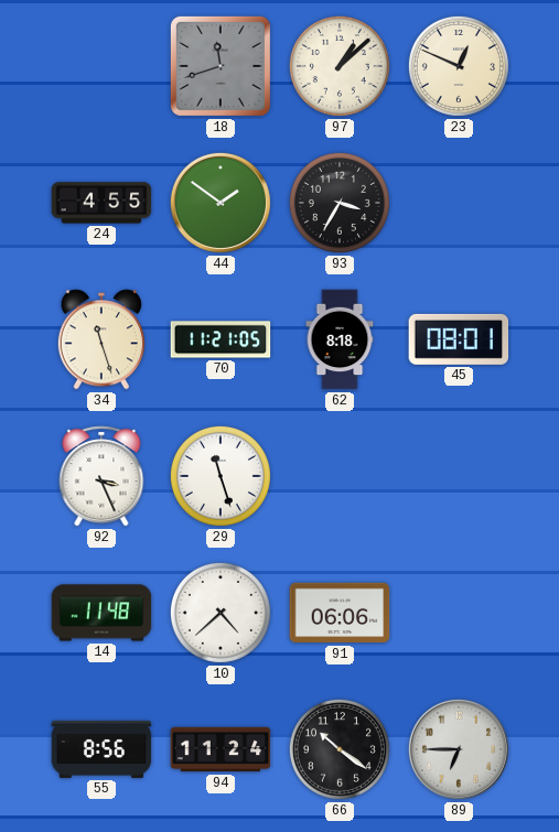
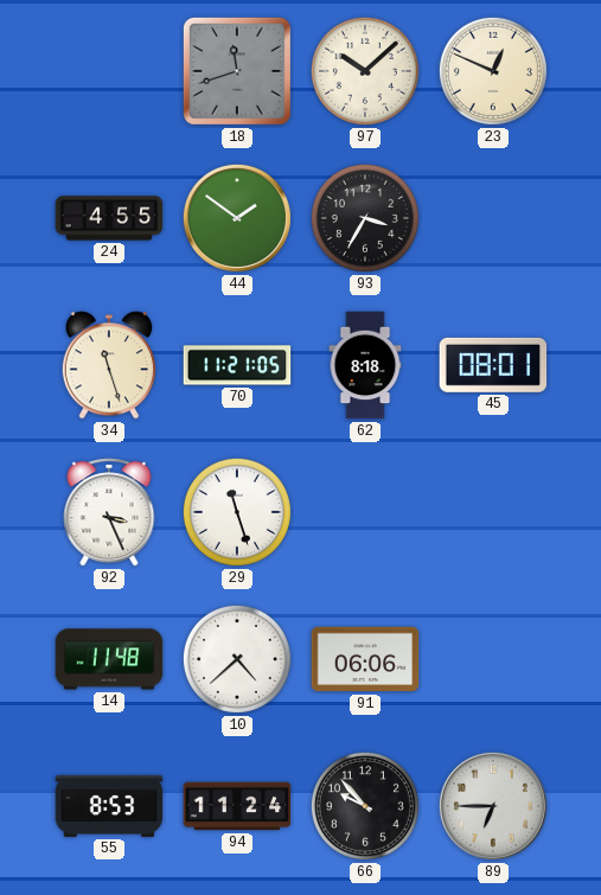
97: 1:08 -> 10:08 (365, 71)
55: 8:56 -> 8:53 (109, 806)
66: 10:21 -> 9:53 (365, 806)
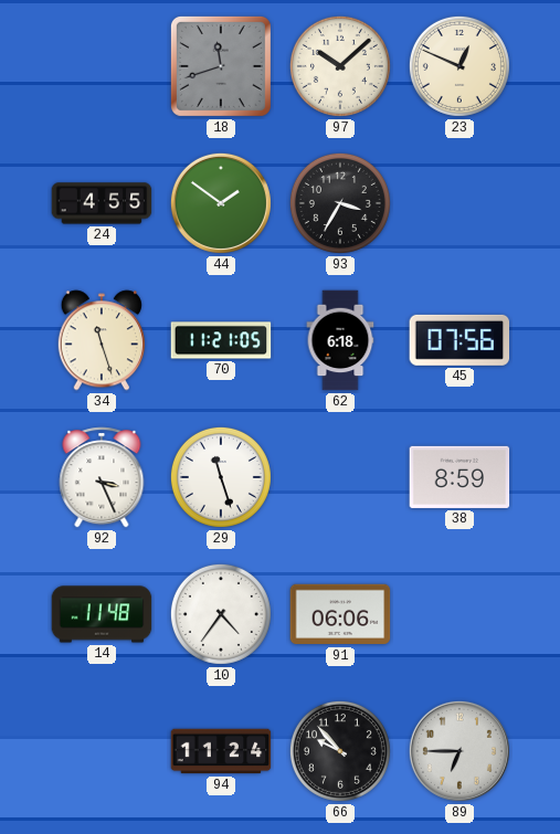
62: 8:18 -> 6:18 (340, 340)
45: 08:01 -> 07:56 (459, 340)
38: none -> 8:59 (459, 477)
10: 4:38 -> 4:36 (221, 614)
55: 8:53 -> none (109, 806)
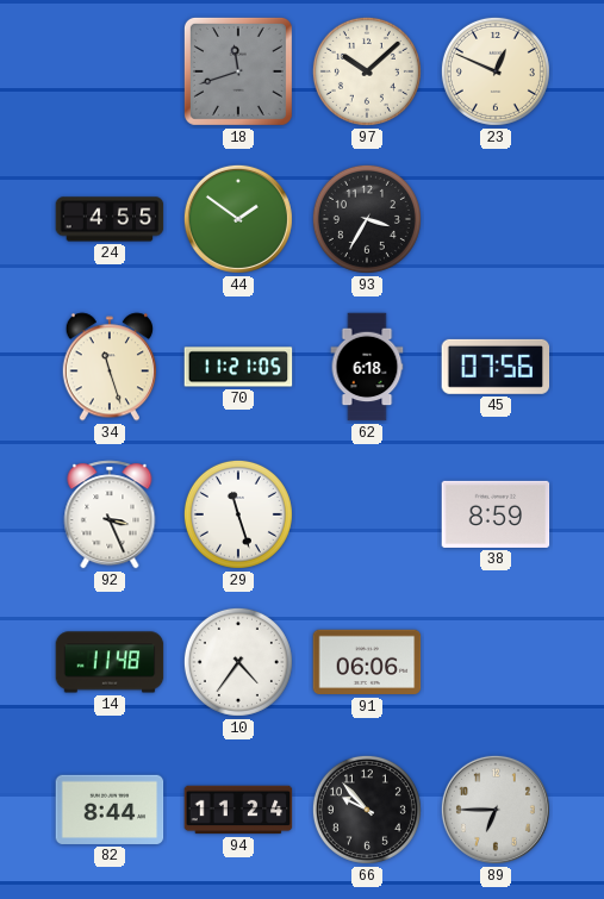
82: none -> 8:44 (110, 810)
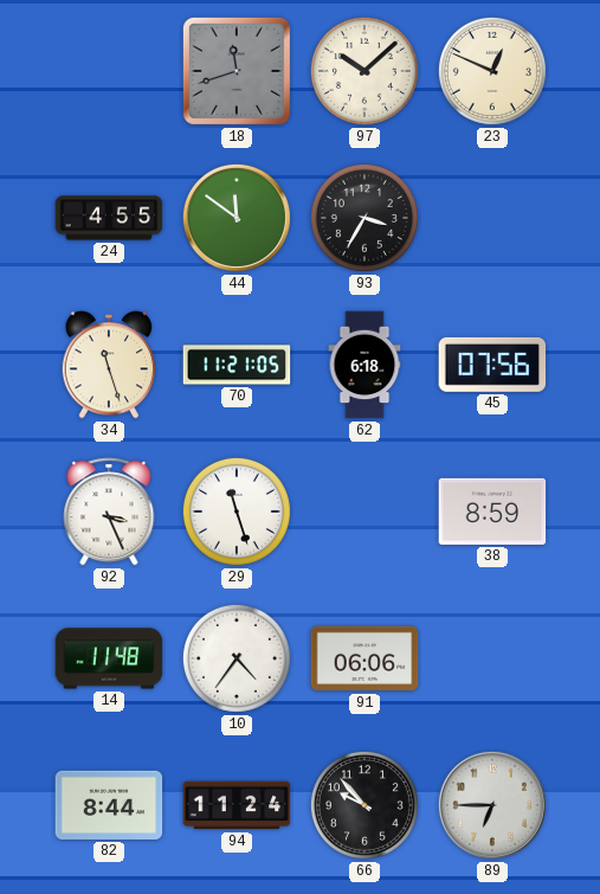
44: 1:51 -> 11:51 (237, 218)
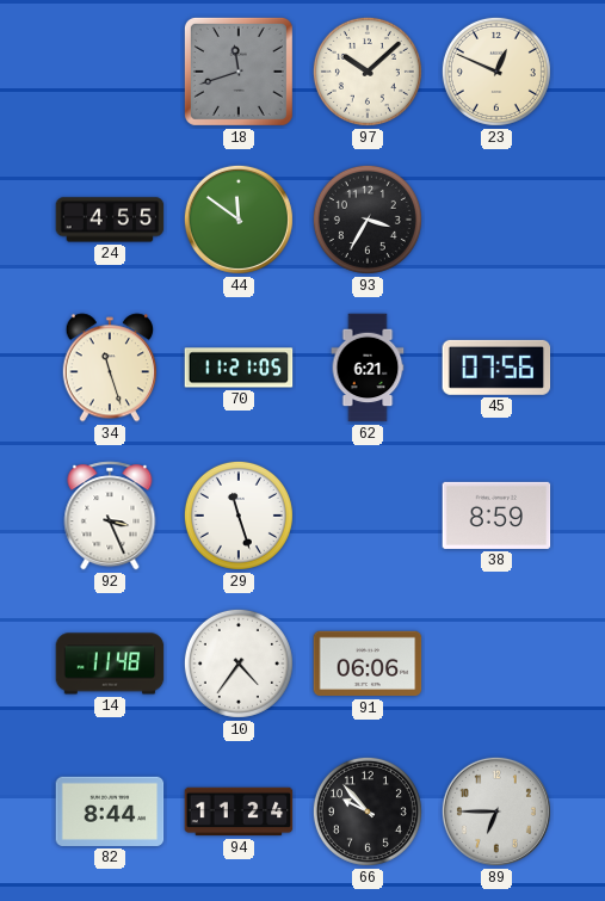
62: 6:18 -> 6:21 (368, 368)
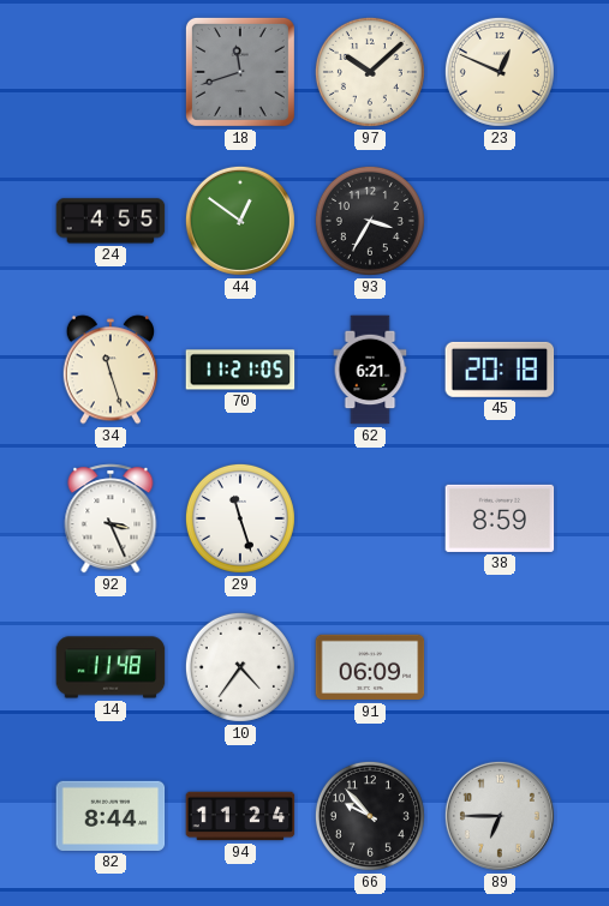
44: 11:51 -> 12:51 (240, 221)
45: 07:56 -> 20:18 (500, 370)
91: 06:06 -> 06:09 (370, 667)
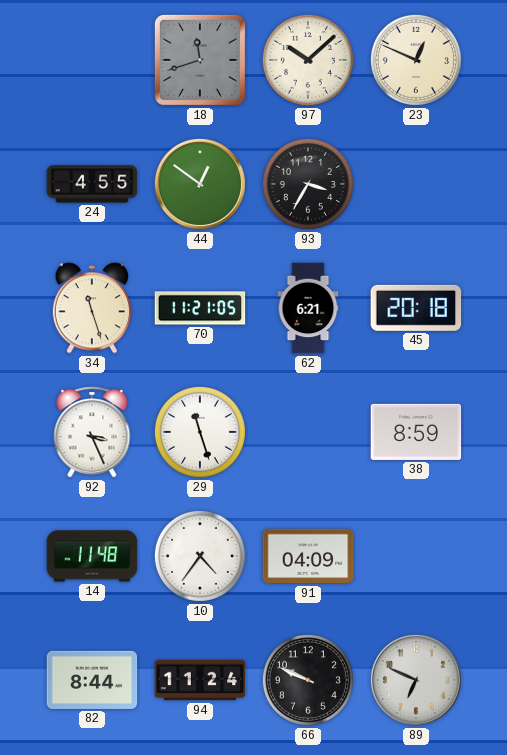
91: 06:09 -> 04:09 (308, 556)
66: 9:53 -> 9:49 (308, 680)
89: 6:45 -> 6:49 (416, 680)
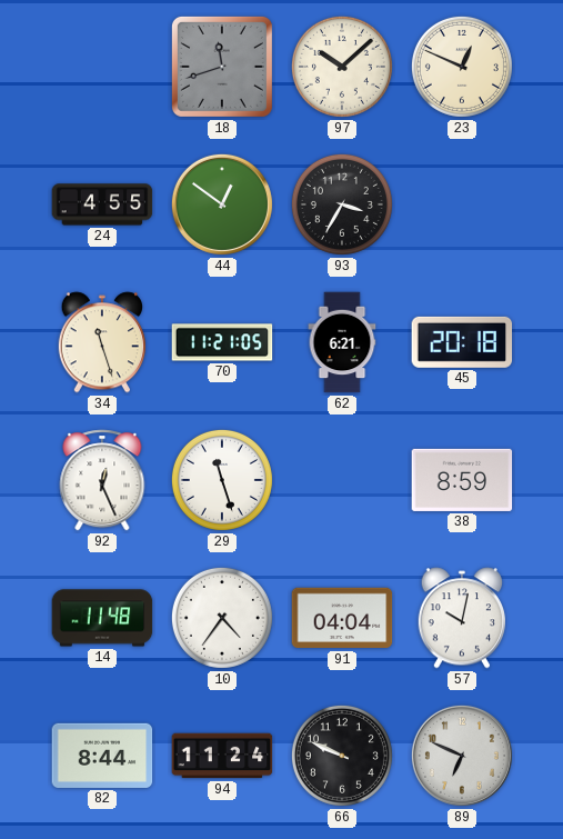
92: 3:26 -> 12:26 (102, 480)
91: 04:09 -> 04:04 (342, 618)
57: none -> 10:02 (461, 618)
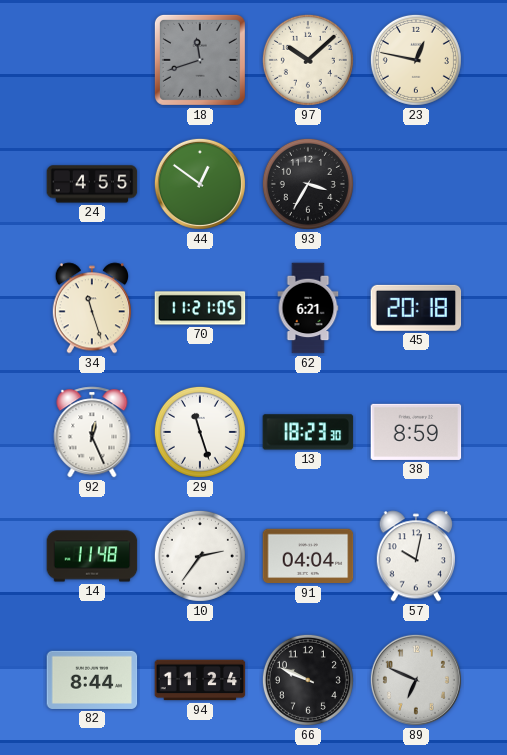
23: 12:49 -> 12:47 (416, 60)
13: none -> 18:23 (308, 432)
10: 4:36 -> 2:36 (200, 556)
